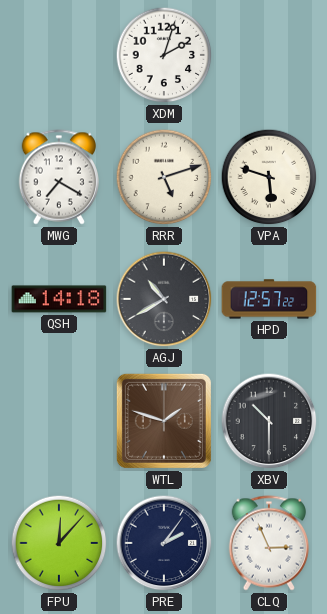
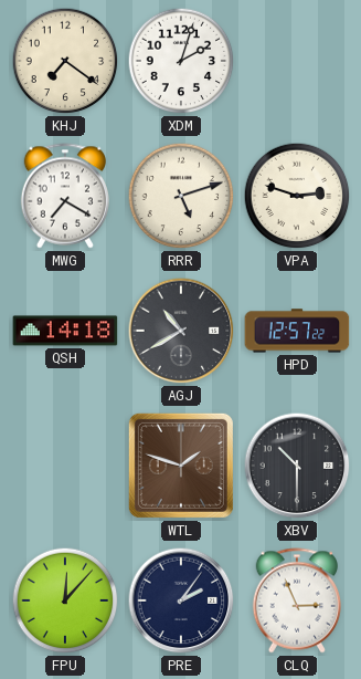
KHJ: none -> 7:21 (65, 61)
VPA: 5:48 -> 2:48 (297, 196)
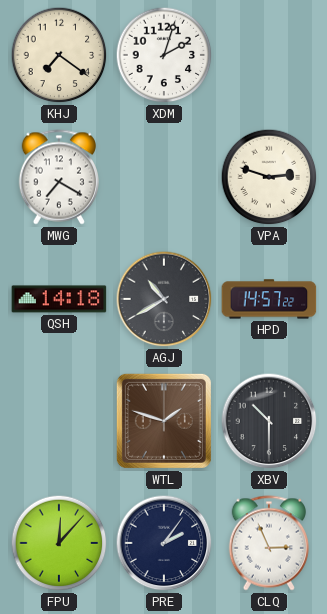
RRR: 5:12 -> none (181, 196)
HPD: 12:57 -> 14:57 (269, 299)
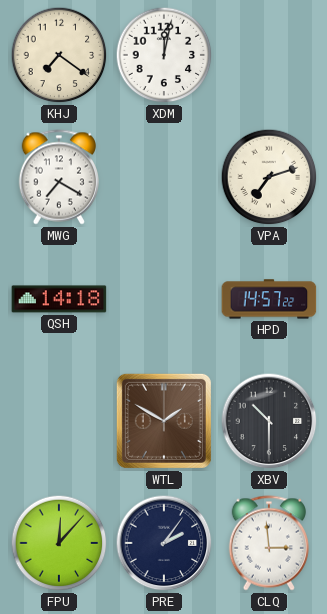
XDM: 2:03 -> 12:02 (164, 55)
VPA: 2:48 -> 7:12 (269, 177)
AGJ: 10:40 -> none (164, 299)
WTL: 1:48 -> 1:50 (164, 421)
CLQ: 2:56 -> 2:59 (268, 543)
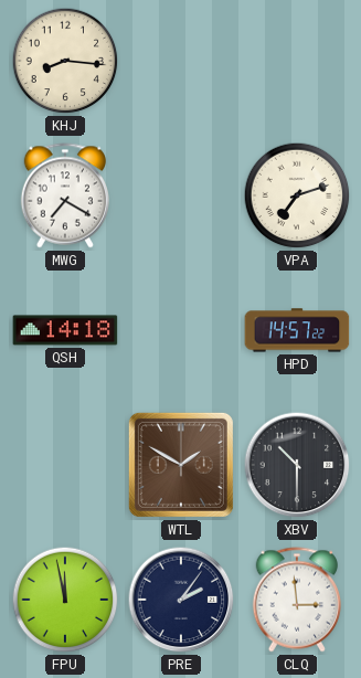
KHJ: 7:21 -> 8:16 (65, 61)
XDM: 12:02 -> none (164, 55)
FPU: 12:07 -> 11:58 (65, 600)
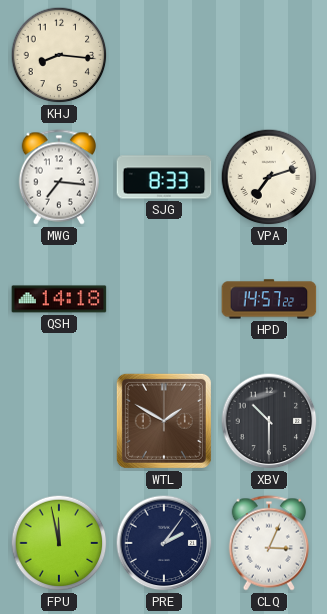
MWG: 7:20 -> 7:16 (58, 177)
SJG: none -> 8:33 (164, 177)
CLQ: 2:59 -> 3:04 (268, 543)
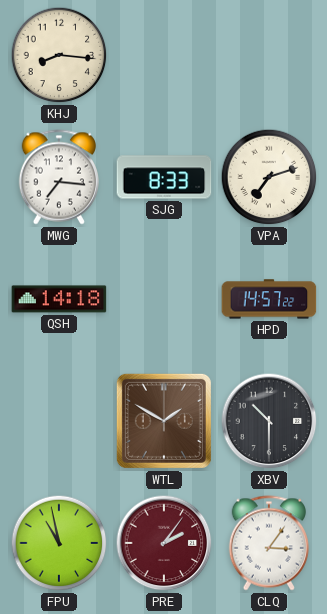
FPU: 11:58 -> 10:58 (59, 543)
PRE dial: navy -> burgundy (164, 543)
CLQ: 3:04 -> 3:06 (268, 543)
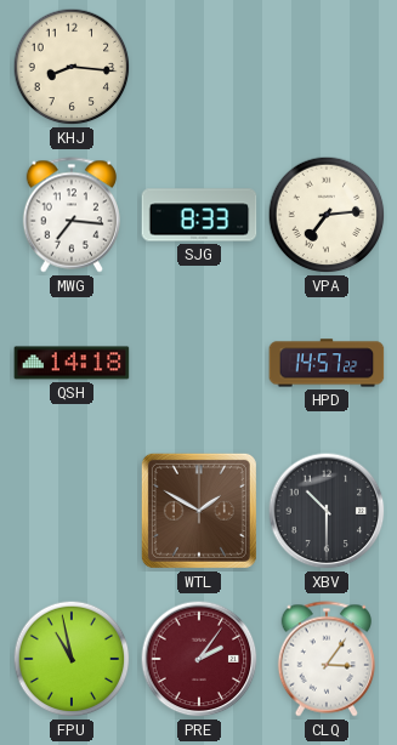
VPA: 7:12 -> 7:14 (327, 215)
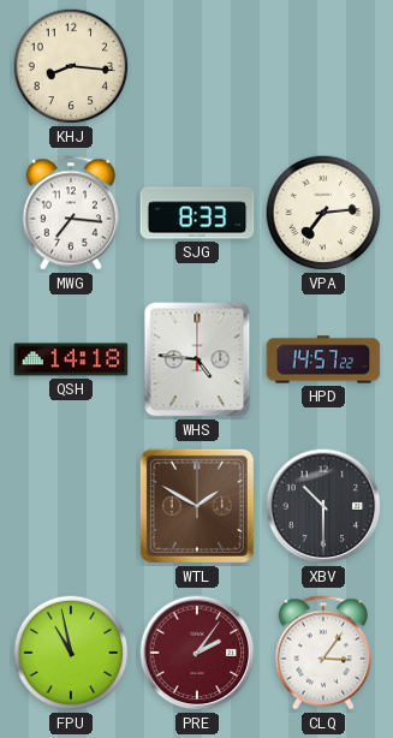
WHS: none -> 4:46 (197, 359)
